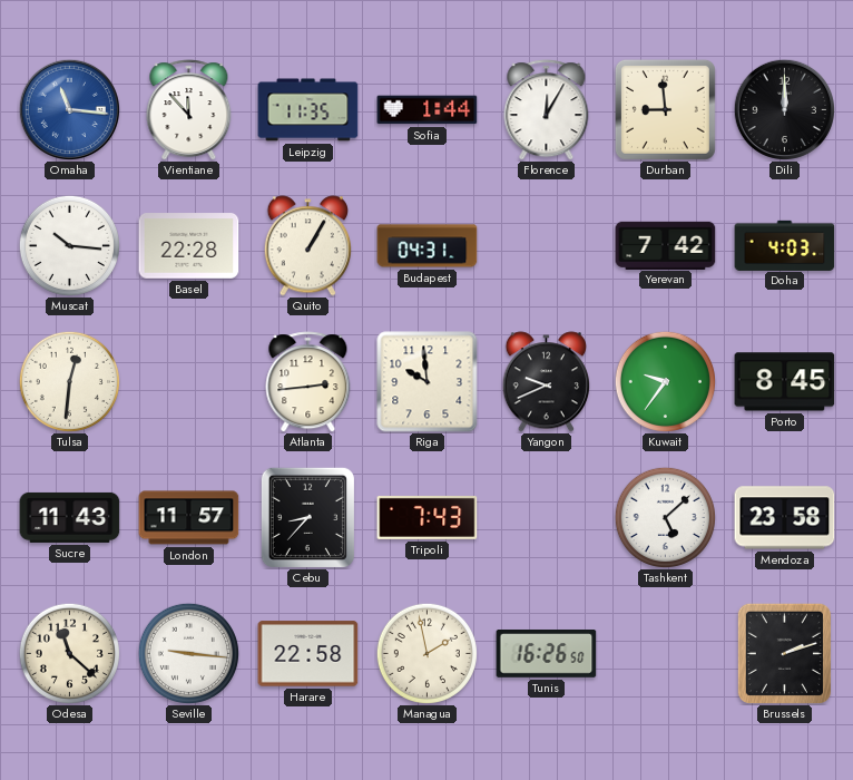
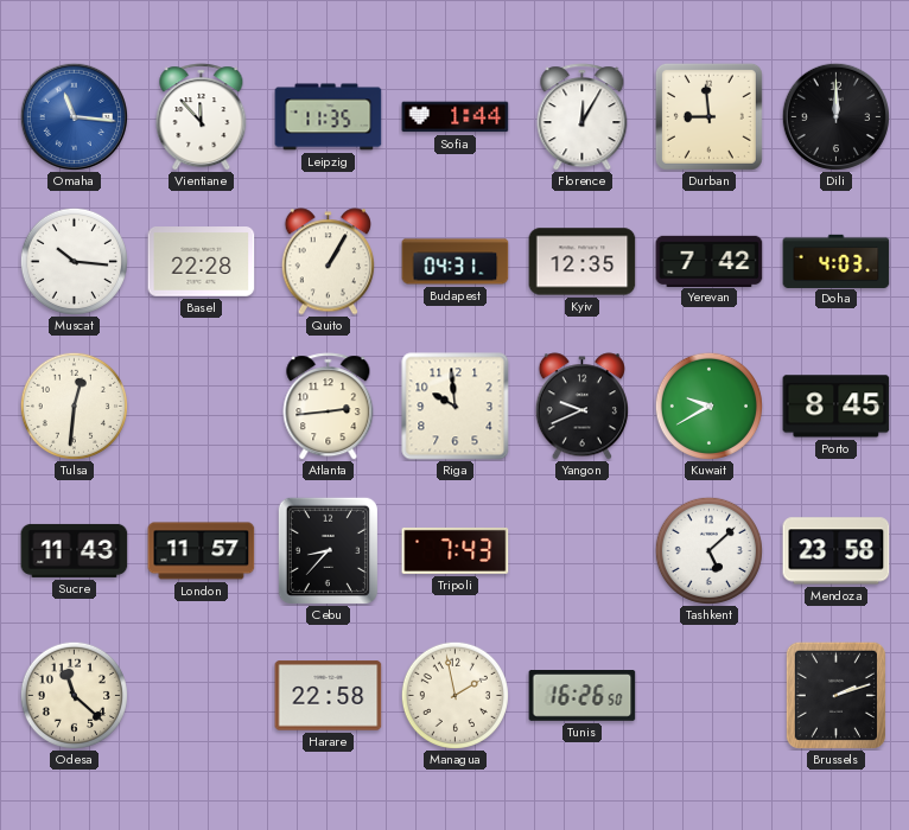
Kyiv: none -> 12:35 (583, 262)
Kuwait: 9:36 -> 9:40 (708, 406)
Seville: 9:16 -> none (188, 653)
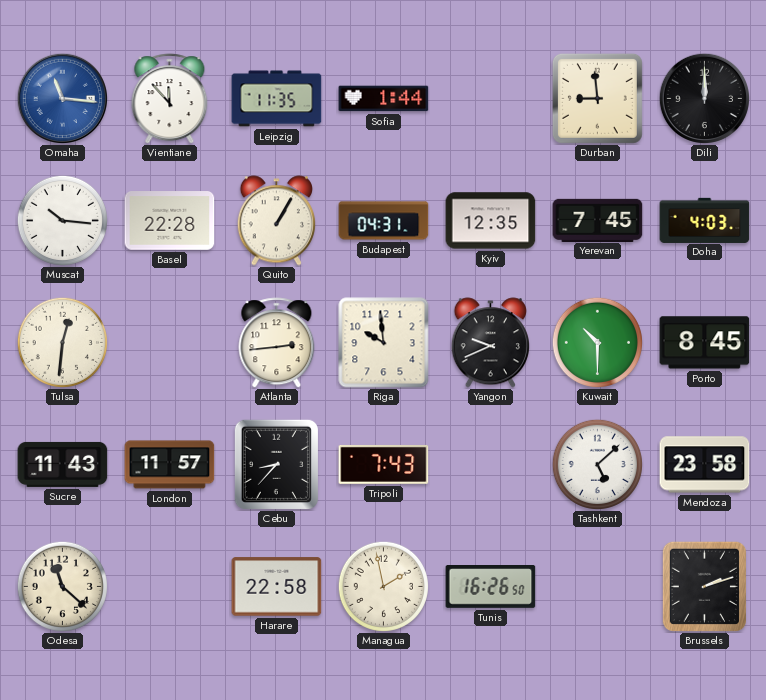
Florence: 12:05 -> none (583, 117)
Yerevan: 7:42 -> 7:45 (598, 220)
Kuwait: 9:40 -> 10:30 (597, 342)
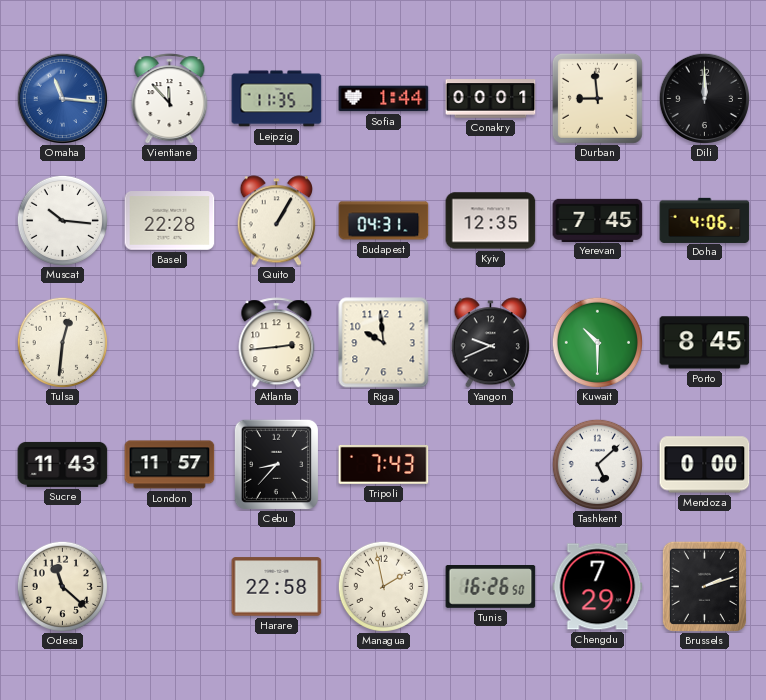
Conakry: none -> 00:01 (491, 99)
Doha: 4:03 -> 4:06 (705, 220)
Mendoza: 23:58 -> 0:00 (705, 465)
Chengdu: none -> 7:29 (598, 587)
